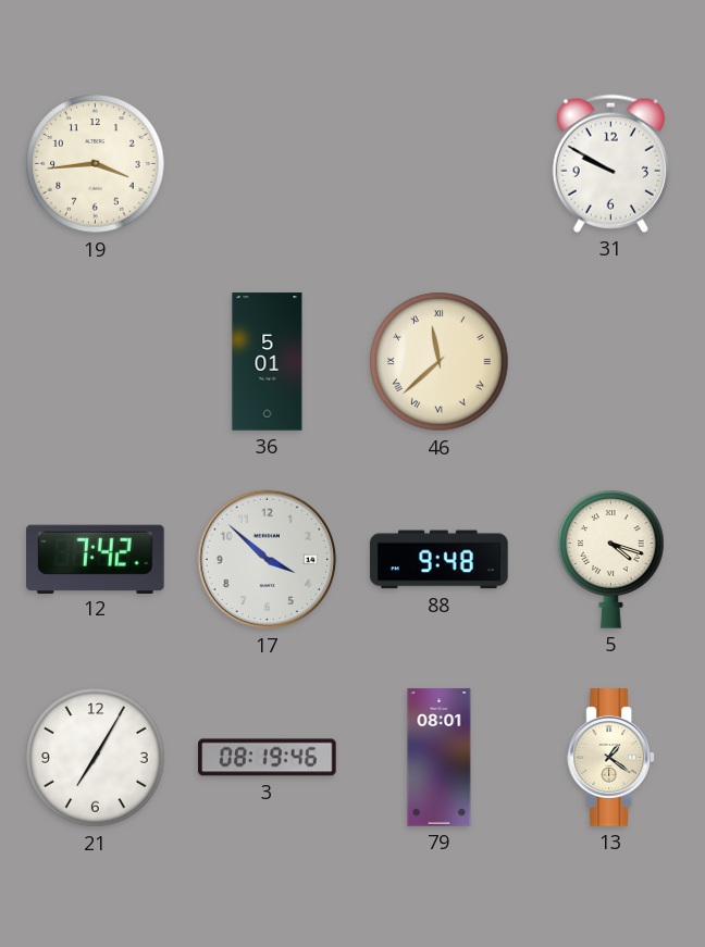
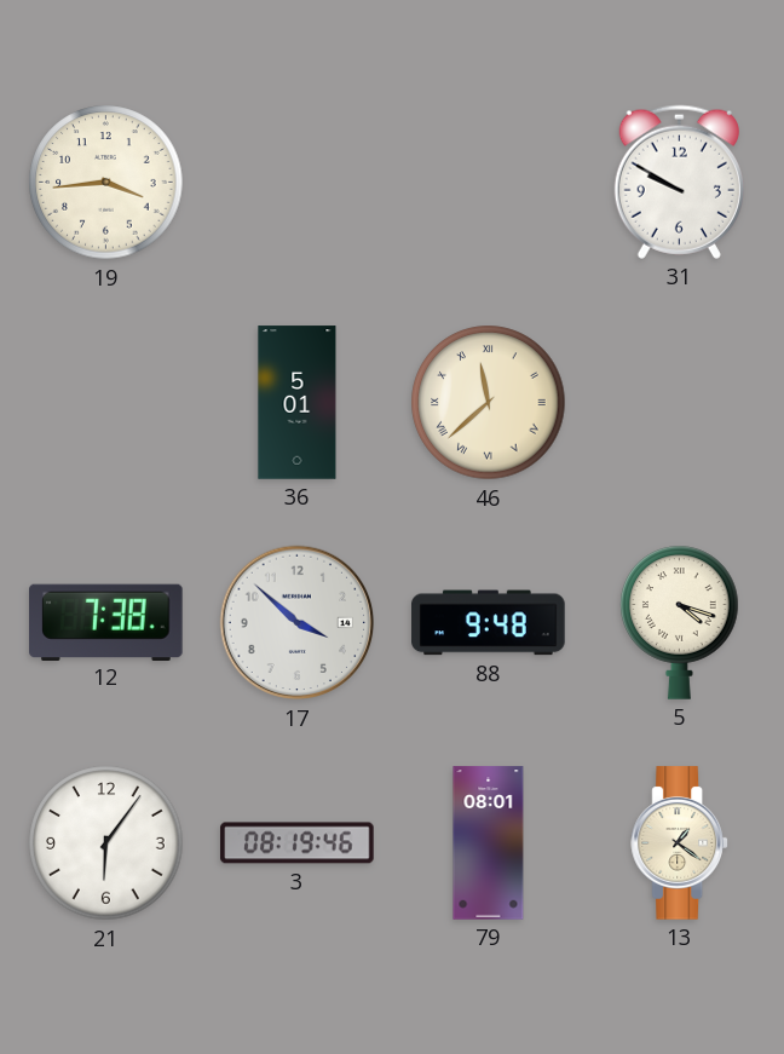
12: 7:42 -> 7:38 (106, 622)
21: 7:05 -> 6:06 (106, 843)
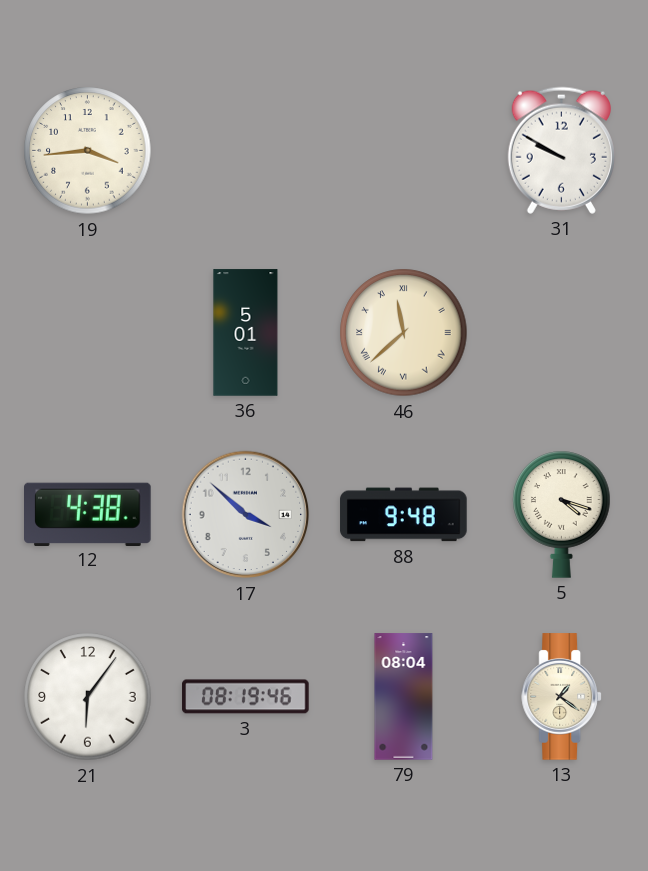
12: 7:38 -> 4:38 (88, 514)
79: 08:01 -> 08:04 (404, 697)
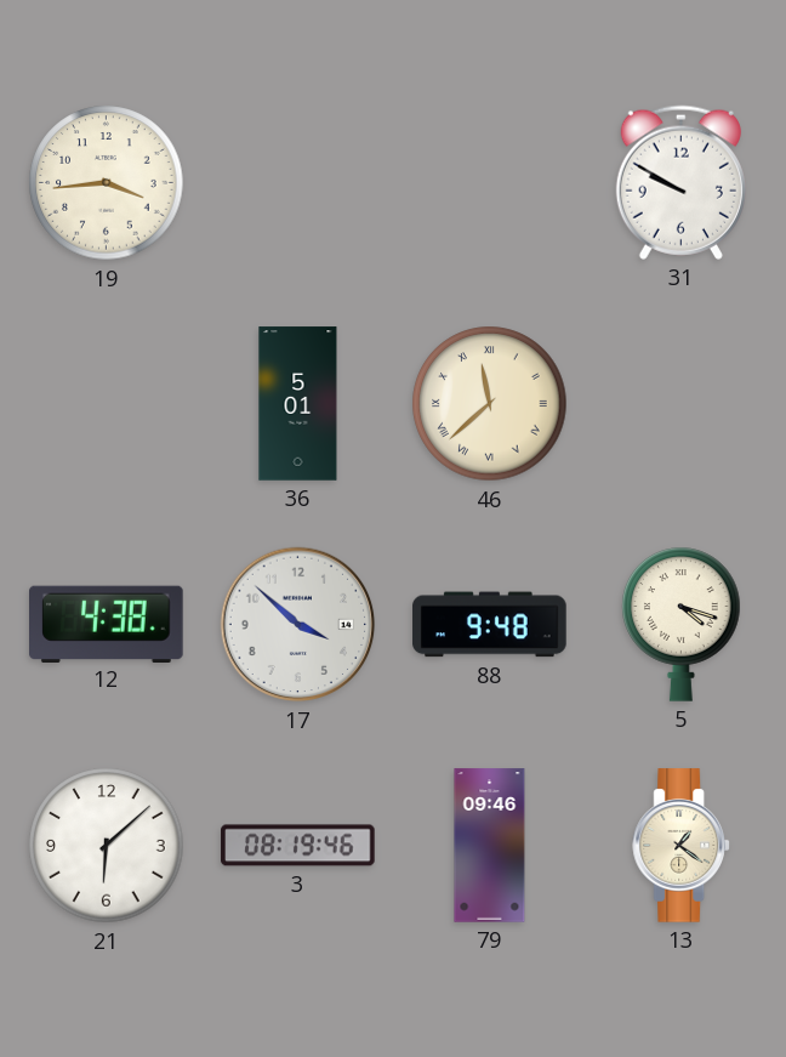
21: 6:06 -> 6:08 (107, 846)
79: 08:04 -> 09:46 (490, 846)
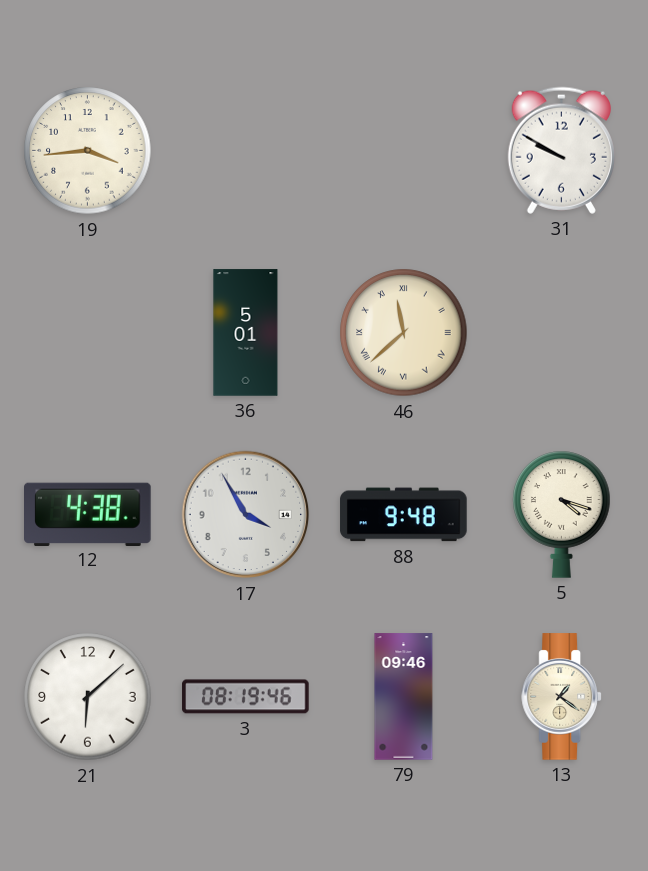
17: 3:52 -> 3:55 (246, 515)
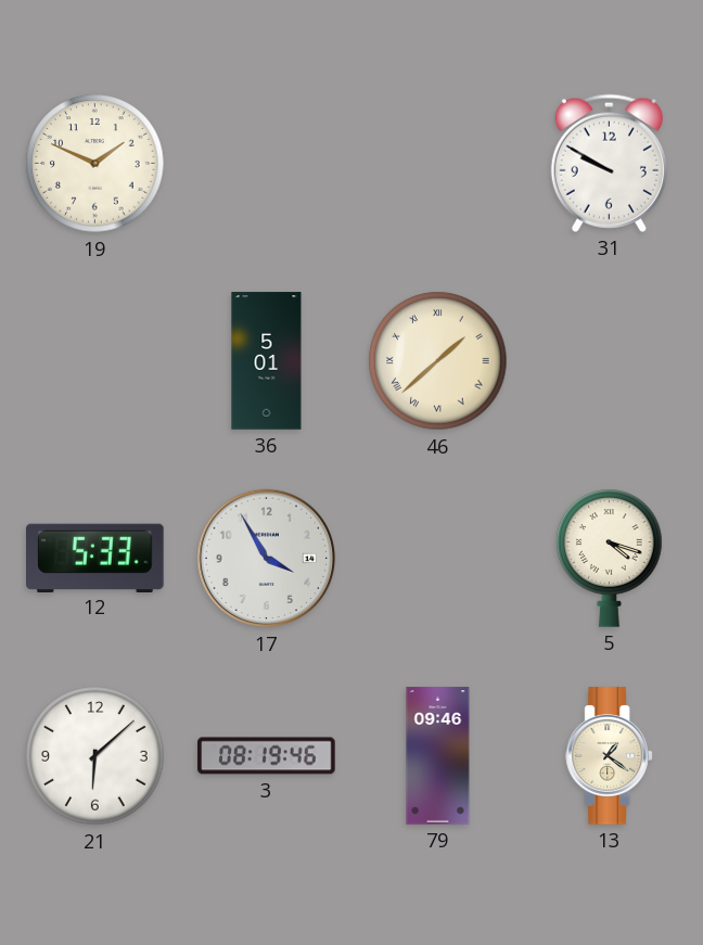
19: 3:44 -> 1:49 (95, 164)
46: 11:38 -> 1:38 (438, 361)
12: 4:38 -> 5:33 (95, 558)
88: 9:48 -> none (404, 515)
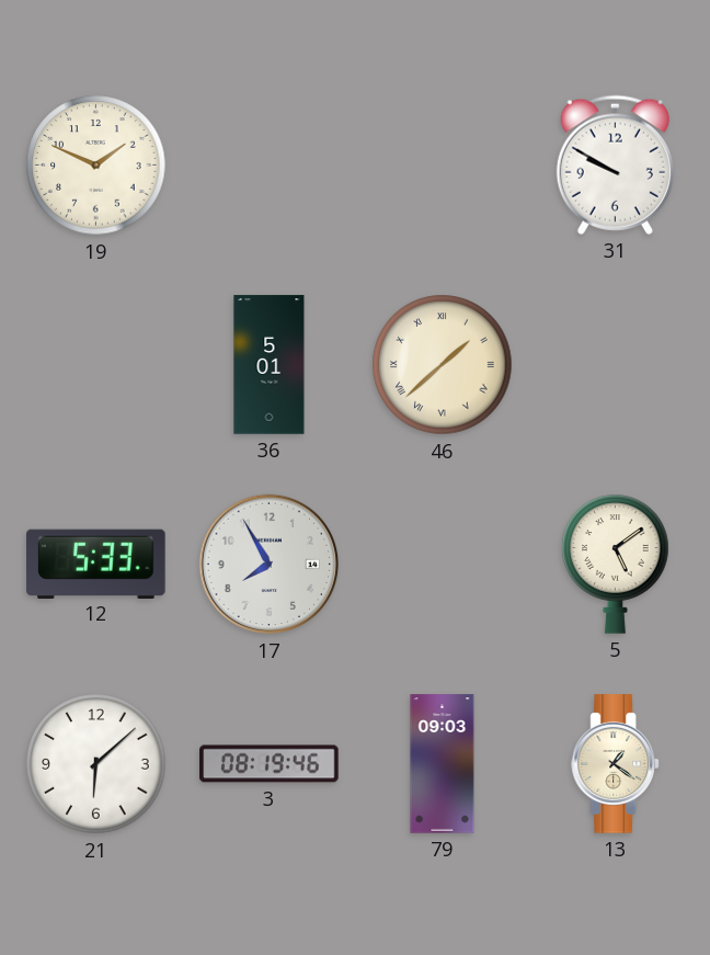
17: 3:55 -> 7:55 (270, 565)
5: 4:18 -> 5:09 (616, 564)
79: 09:46 -> 09:03 (443, 764)
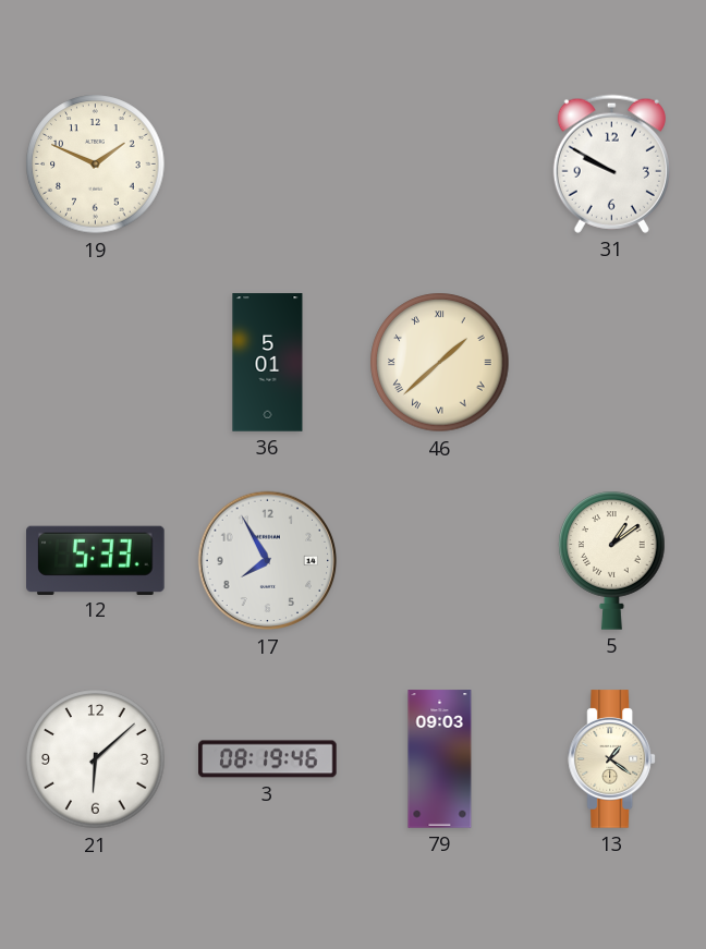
5: 5:09 -> 1:09 (612, 560)
